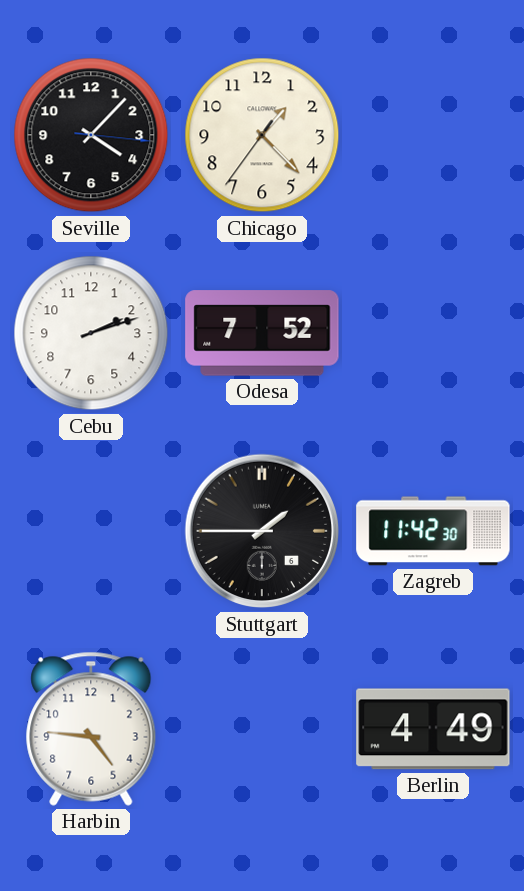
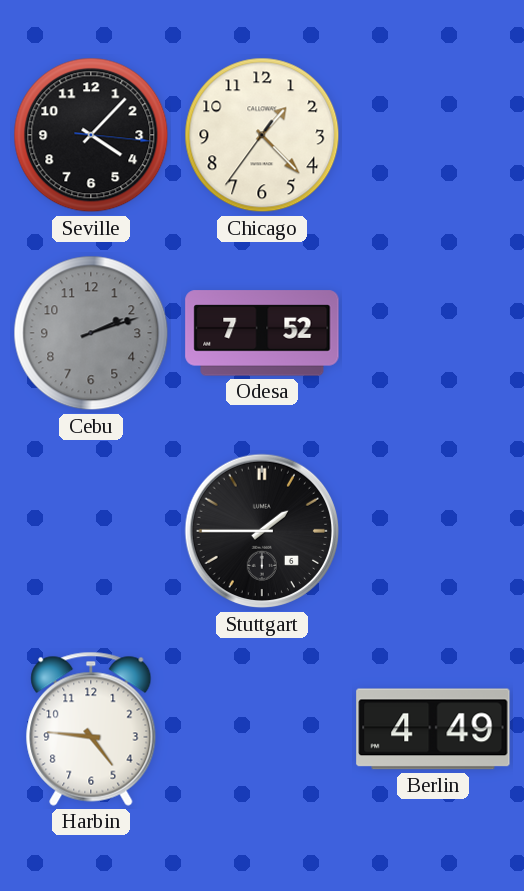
Cebu dial: white -> grey (91, 333)
Zagreb: 11:42 -> none (433, 531)
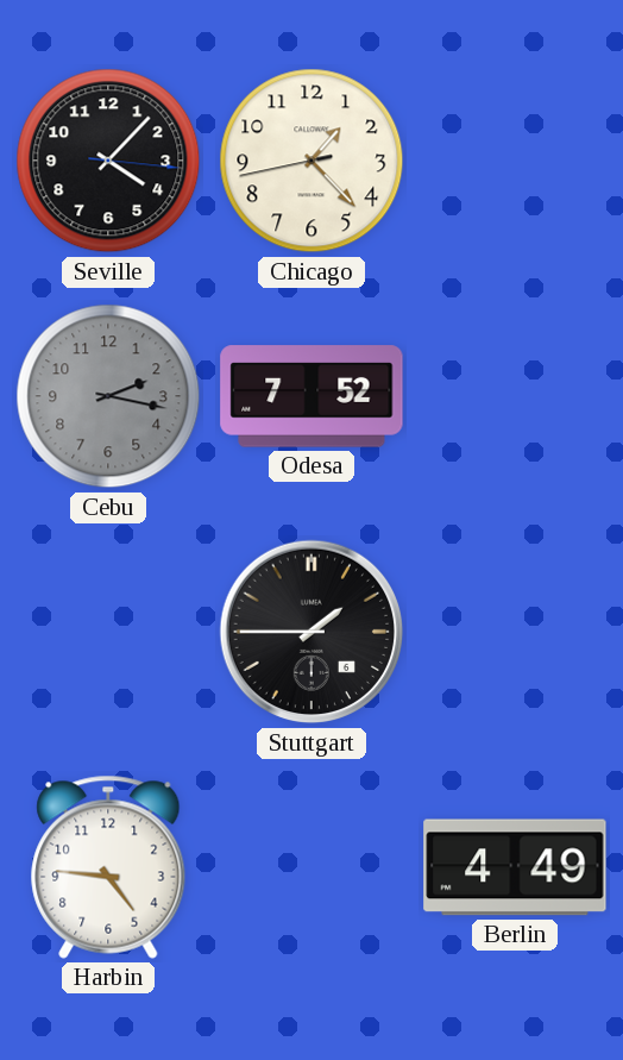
Chicago: 1:22:36 -> 1:22:43 (311, 161)
Cebu: 2:12 -> 2:17 (108, 396)
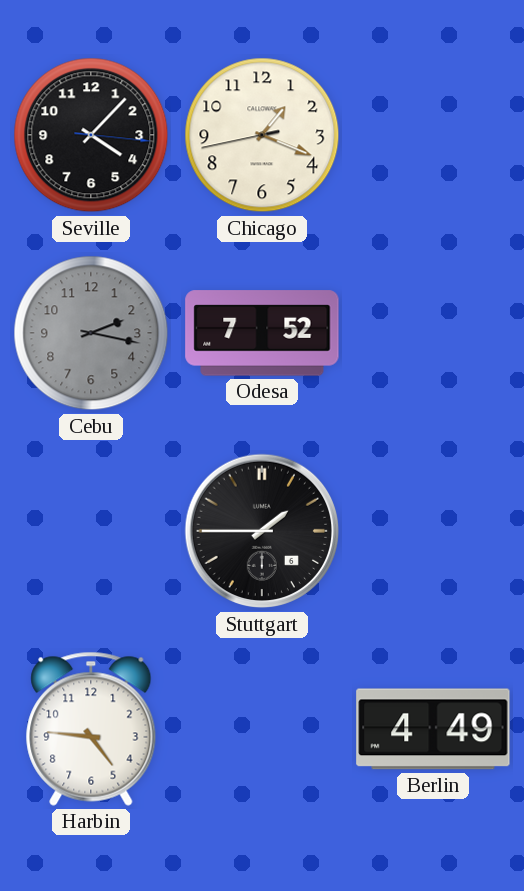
Chicago: 1:22 -> 1:18 (262, 135)
